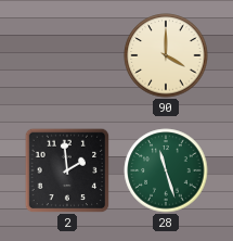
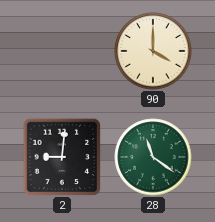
2: 1:59 -> 9:01 (62, 157)
28: 11:27 -> 11:21 (153, 157)
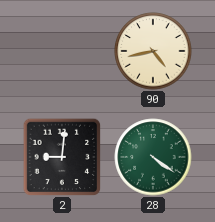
90: 4:00 -> 4:43 (153, 51)
28: 11:21 -> 4:21 (153, 157)
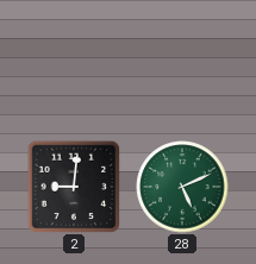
90: 4:43 -> none (153, 51)
28: 4:21 -> 5:11 (182, 187)
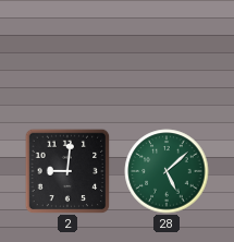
28: 5:11 -> 5:08 (167, 171)
